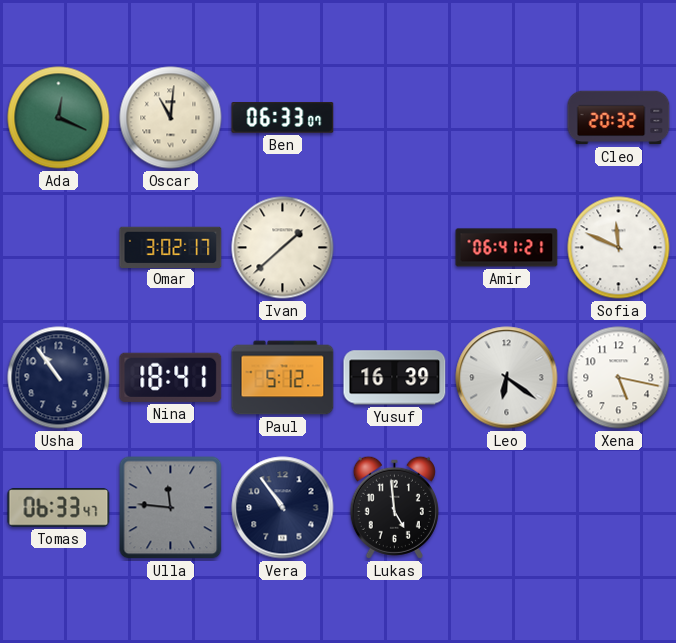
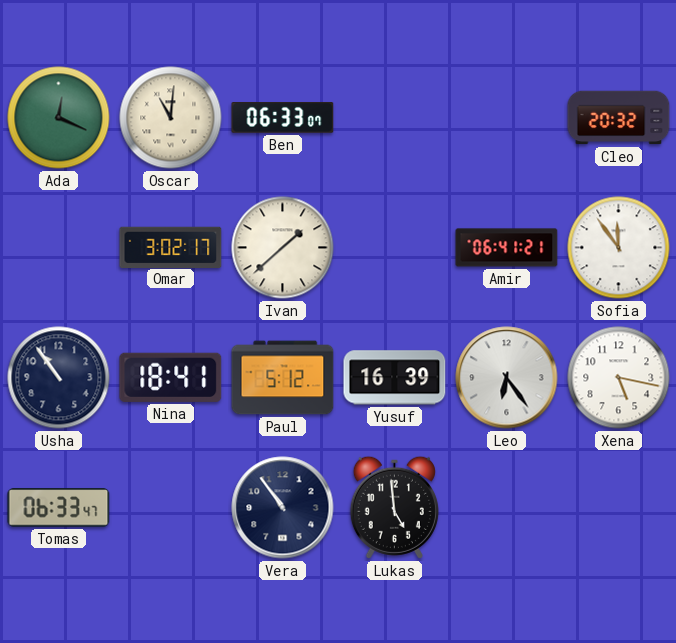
Sofia: 11:49 -> 11:54 (619, 248)
Leo: 6:21 -> 6:24 (507, 378)
Ulla: 11:46 -> none (171, 508)
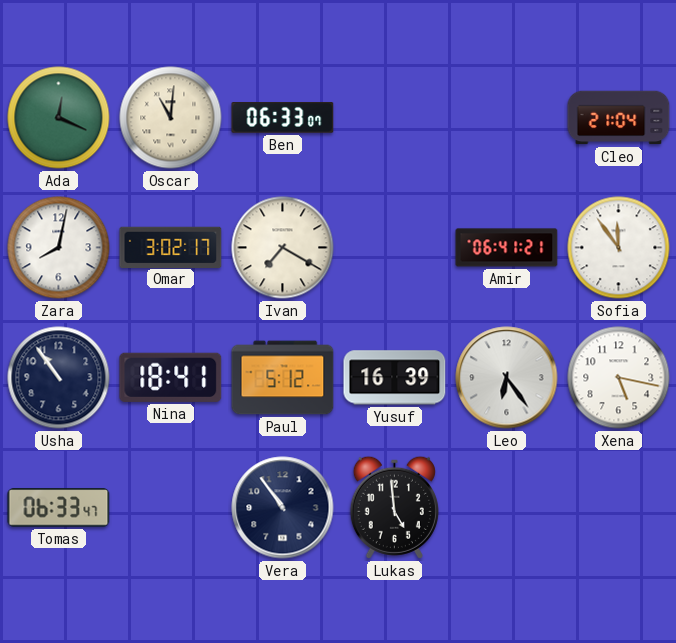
Cleo: 20:32 -> 21:04 (619, 118)
Zara: none -> 8:02 (59, 248)
Ivan: 1:38 -> 7:20 (283, 248)
